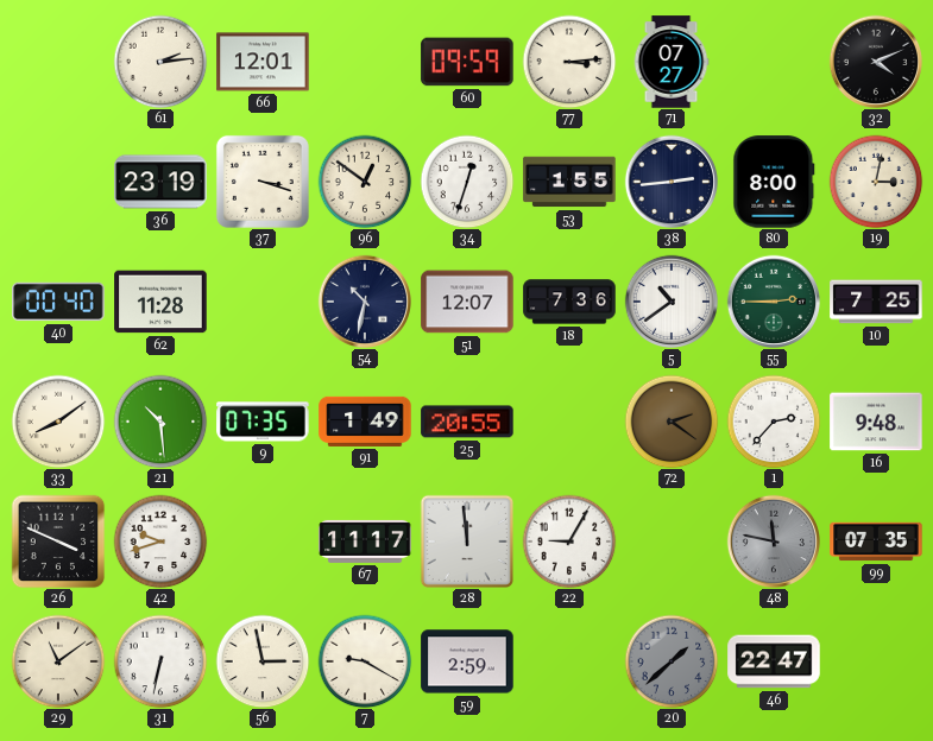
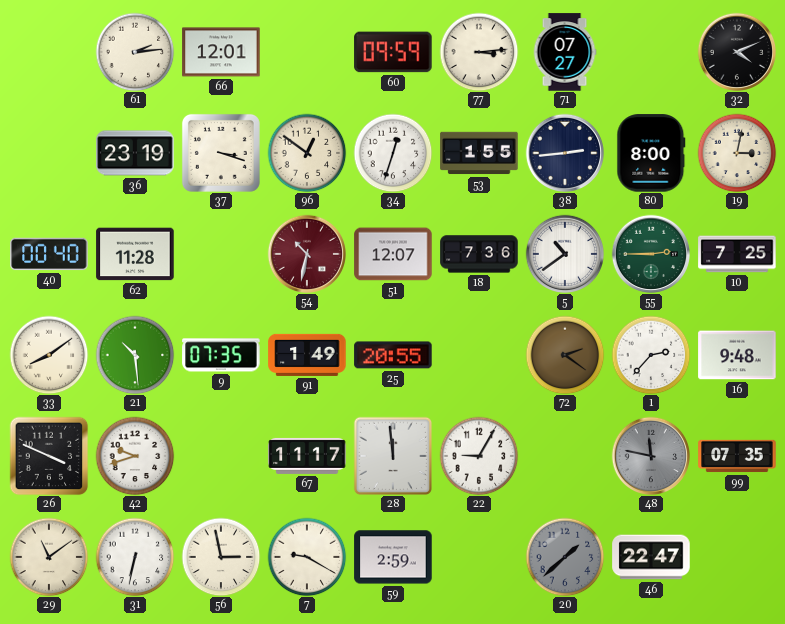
54 dial: navy -> burgundy (306, 253)
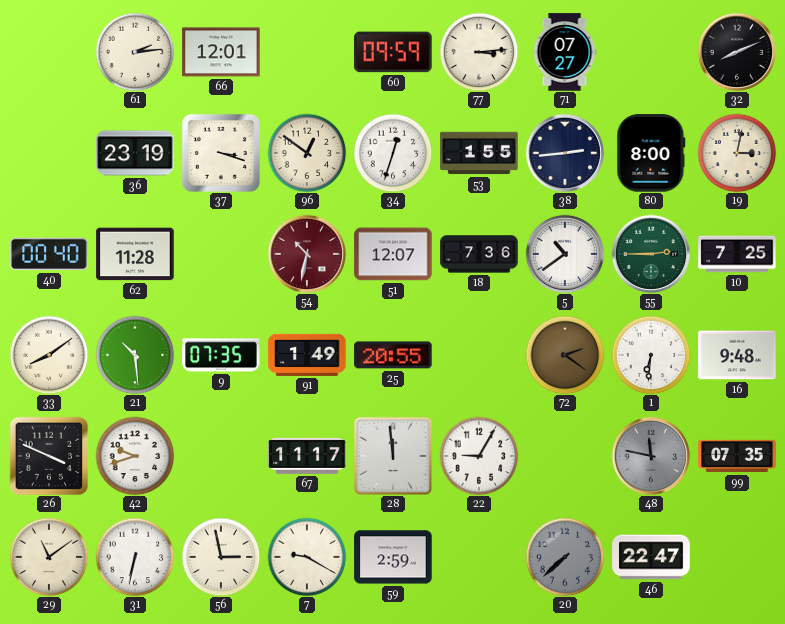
32: 4:11 -> 8:11 (736, 51)
1: 2:37 -> 6:31 (651, 355)
20: 1:38 -> 7:38 (565, 557)
